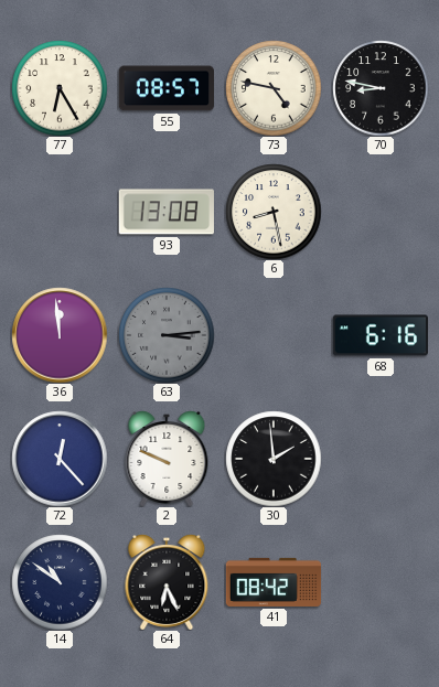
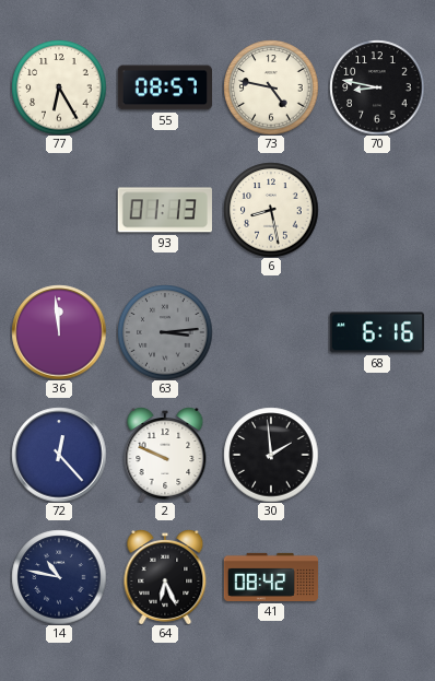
93: 13:08 -> 01:13 (165, 210)
14: 10:51 -> 10:47 (59, 577)
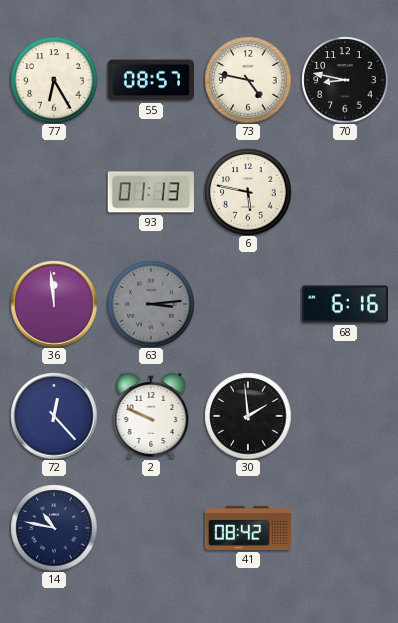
6: 8:28 -> 5:47 (248, 192)
64: 6:26 -> none (165, 577)
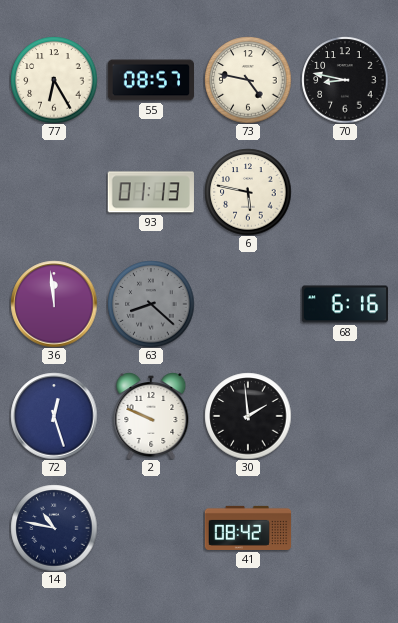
63: 3:14 -> 8:22 (151, 304)
72: 12:23 -> 12:27 (54, 416)
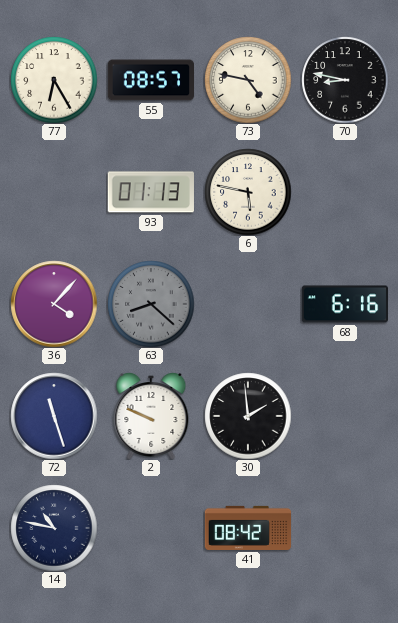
36: 11:59 -> 4:07 (54, 304)
72: 12:27 -> 11:27 (54, 416)
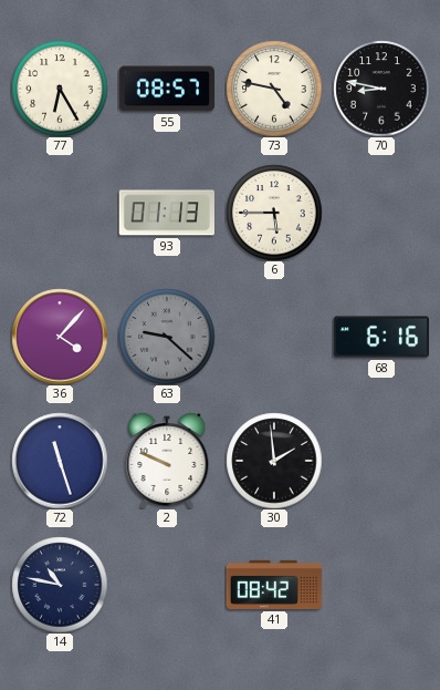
6: 5:47 -> 5:45 (274, 213)
63: 8:22 -> 9:22 (167, 337)
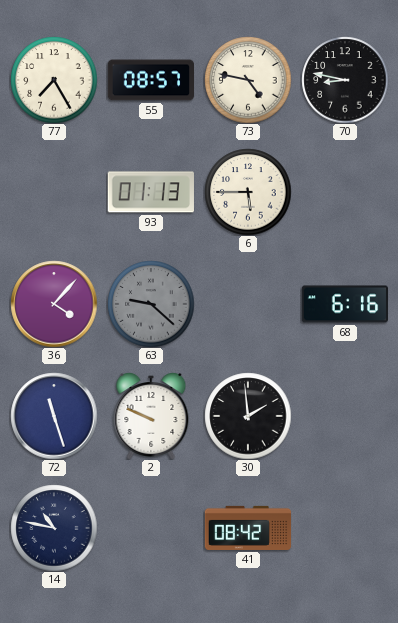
77: 6:25 -> 7:25 (54, 80)
